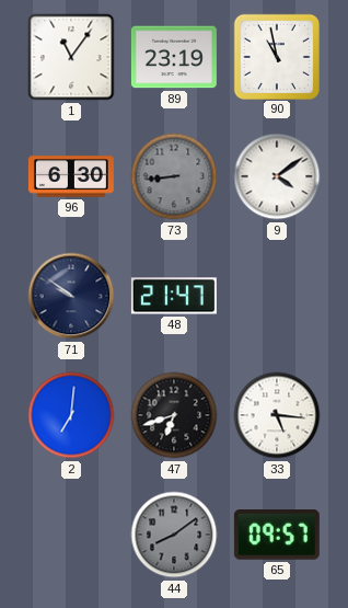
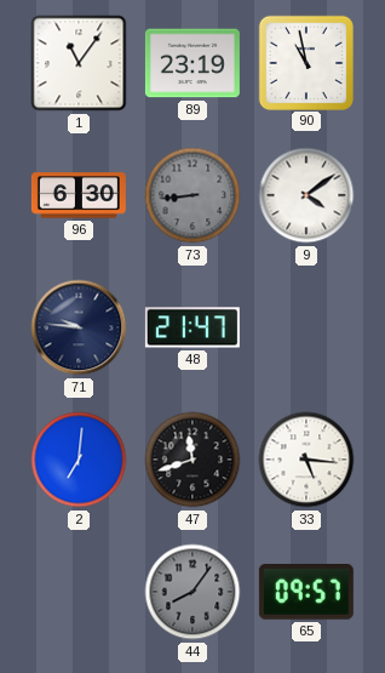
71: 9:51 -> 9:46 (79, 327)
47: 6:42 -> 11:42 (192, 460)
44: 8:09 -> 8:06 (192, 592)
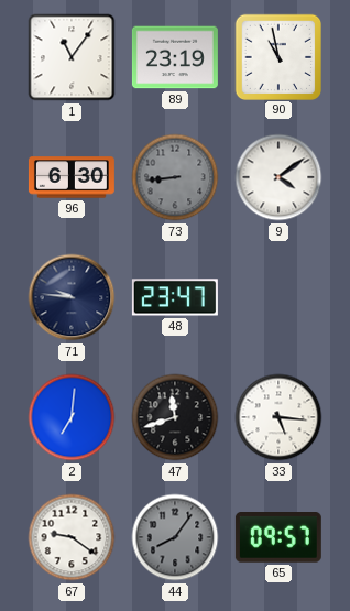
48: 21:47 -> 23:47 (175, 297)
67: none -> 9:21 (72, 537)
